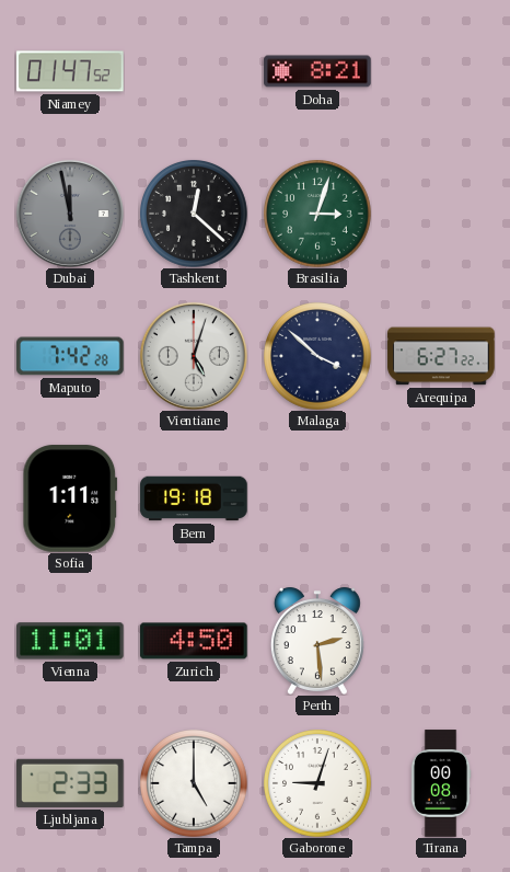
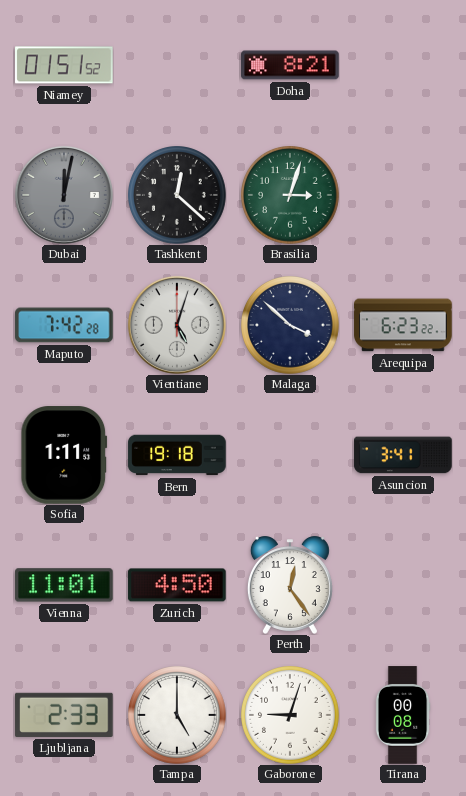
Niamey: 01:47 -> 01:51 (64, 65)
Dubai: 11:58 -> 12:02 (64, 195)
Arequipa: 6:27 -> 6:23 (403, 325)
Asuncion: none -> 3:41 (403, 455)
Perth: 2:29 -> 12:24 (290, 585)
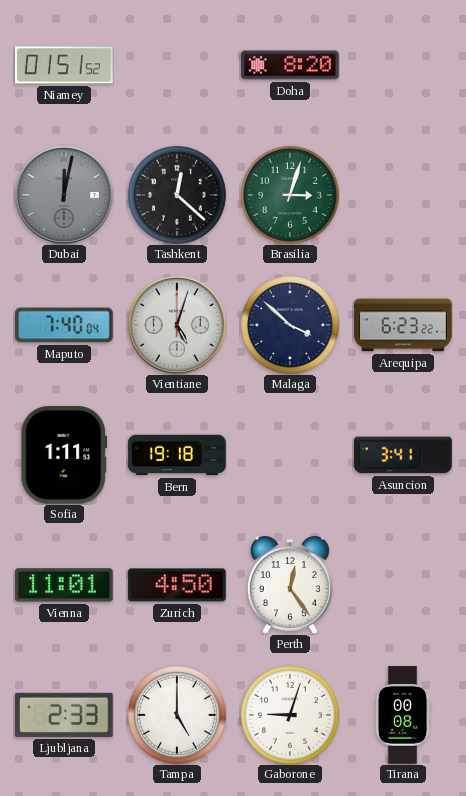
Doha: 8:21 -> 8:20 (290, 65)
Maputo: 7:42 -> 7:40 (64, 325)
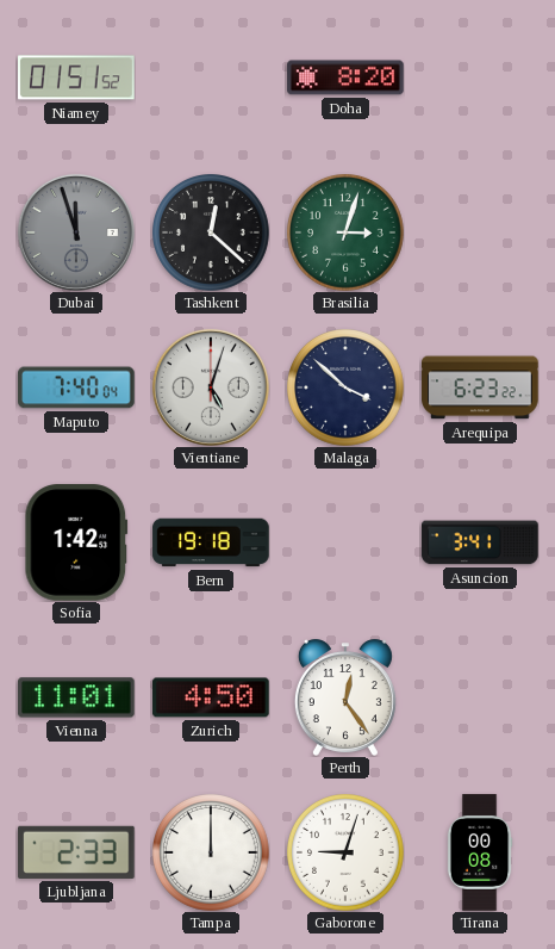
Dubai: 12:02 -> 11:57 (76, 232)
Sofia: 1:11 -> 1:42 (76, 542)
Tampa: 5:00 -> 12:00 (212, 854)
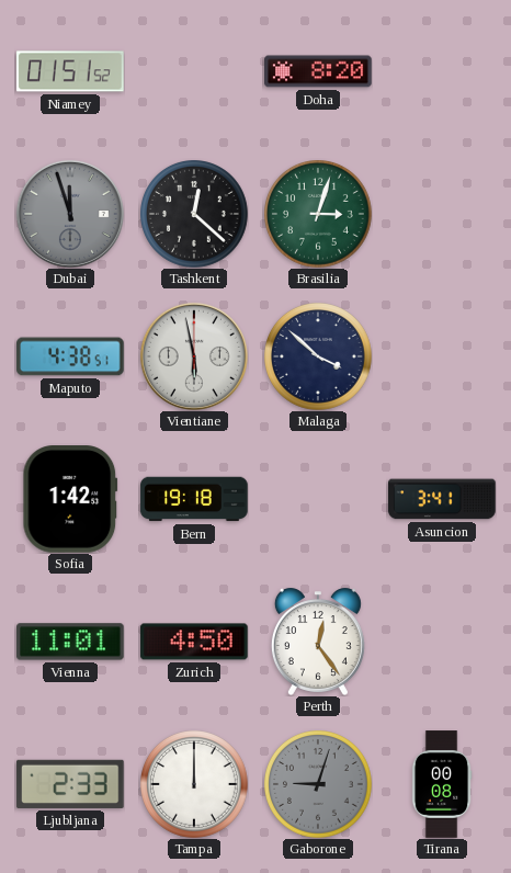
Maputo: 7:40 -> 4:38 (70, 356)
Vientiane: 5:03 -> 5:58 (194, 356)
Arequipa: 6:23 -> none (480, 387)
Gaborone dial: white -> grey (319, 785)
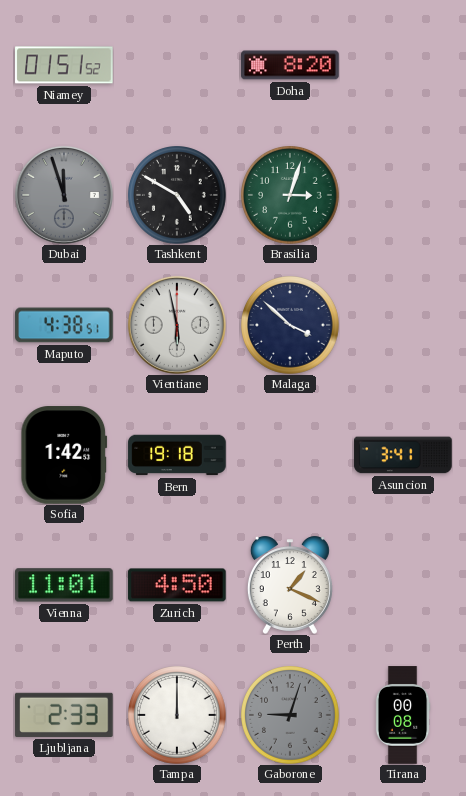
Tashkent: 12:22 -> 4:50 (178, 196)
Perth: 12:24 -> 1:19 (290, 585)
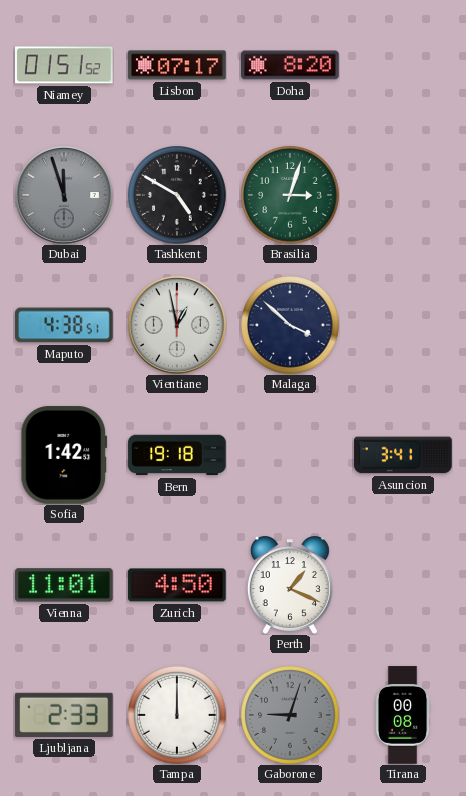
Lisbon: none -> 07:17 (177, 65)
Vientiane: 5:58 -> 12:58 (177, 325)
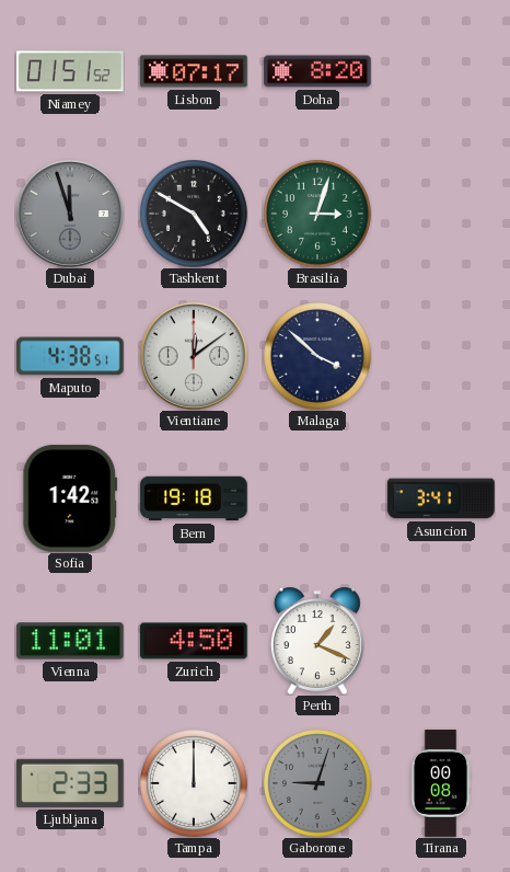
Vientiane: 12:58 -> 12:09 (194, 356)
